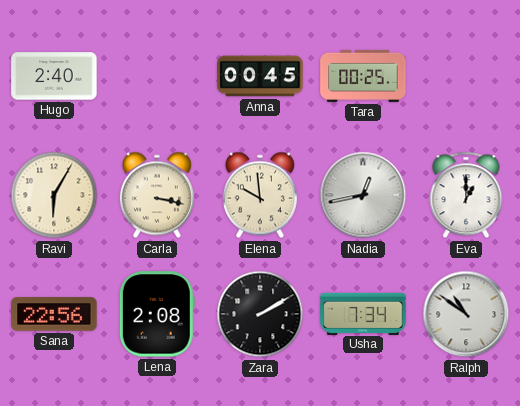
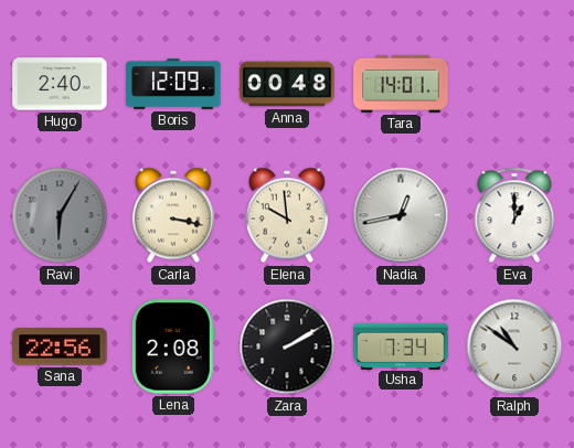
Boris: none -> 12:09 (173, 85)
Anna: 00:45 -> 00:48 (287, 84)
Tara: 00:25 -> 14:01 (401, 84)
Ravi dial: cream -> grey (60, 215)
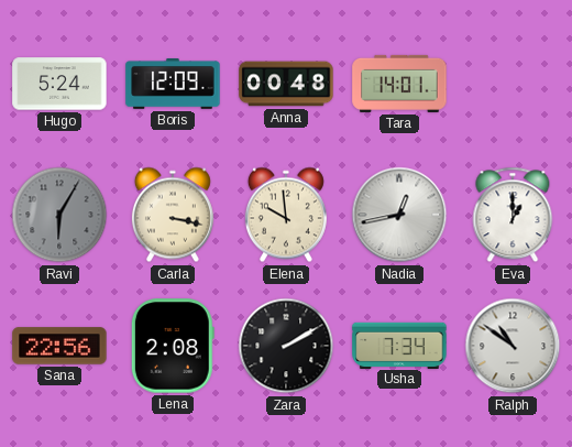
Hugo: 2:40 -> 5:24 (59, 84)
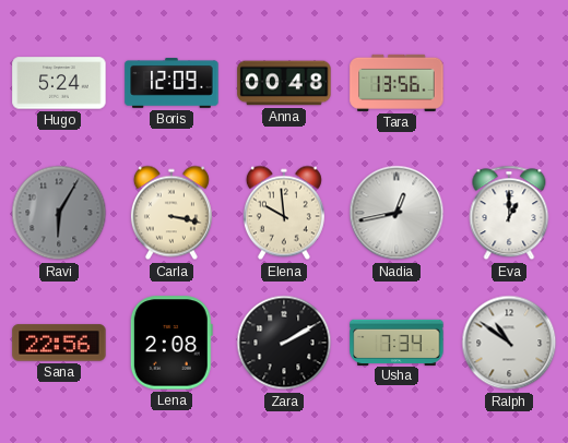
Tara: 14:01 -> 13:56 (397, 83)
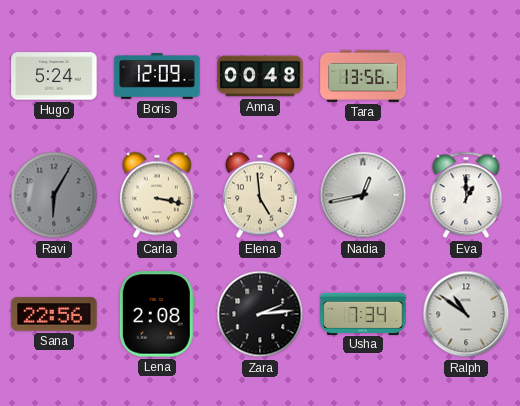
Elena: 9:59 -> 4:59 (260, 195)
Zara: 2:10 -> 2:14 (260, 314)
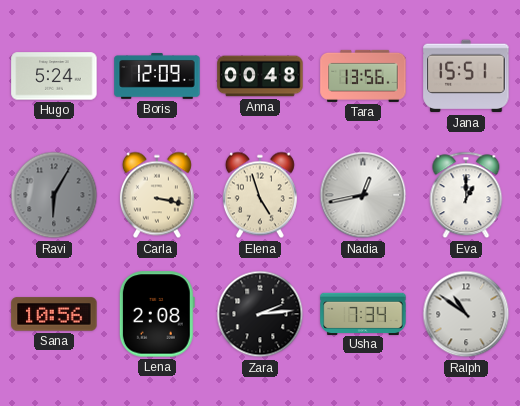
Jana: none -> 15:51 (466, 76)
Elena: 4:59 -> 4:57 (260, 195)
Sana: 22:56 -> 10:56 (54, 314)
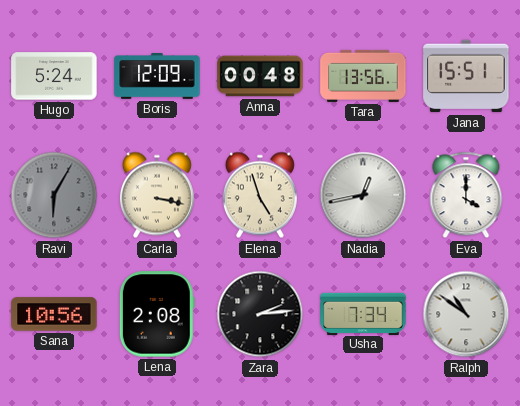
Eva: 1:00 -> 4:00 (466, 195)
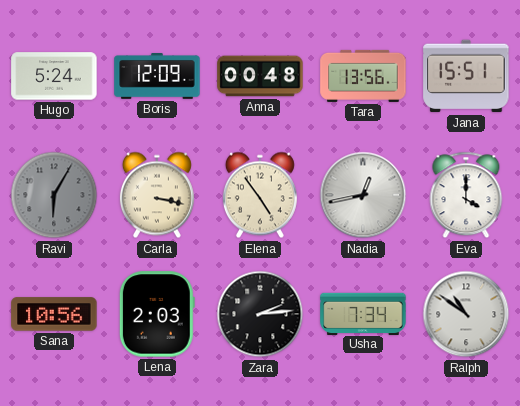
Elena: 4:57 -> 4:54 (260, 195)
Lena: 2:08 -> 2:03 (157, 314)
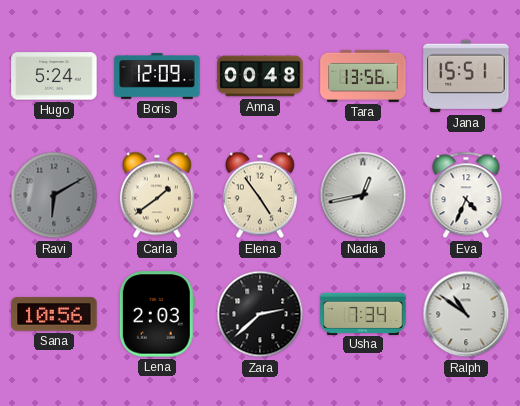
Ravi: 6:05 -> 6:10 (54, 195)
Carla: 3:17 -> 1:39 (157, 195)
Eva: 4:00 -> 4:34 (466, 195)
Zara: 2:14 -> 2:38 (260, 314)
